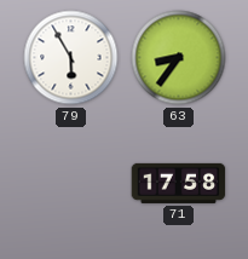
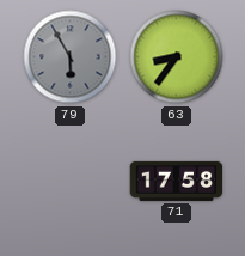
79 dial: white -> grey (71, 57)
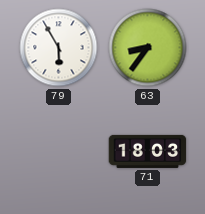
79 dial: grey -> white (59, 48)
71: 17:58 -> 18:03 (148, 151)
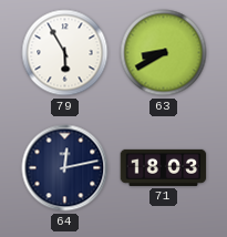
63: 8:36 -> 8:40 (164, 53)
64: none -> 12:13 (65, 168)
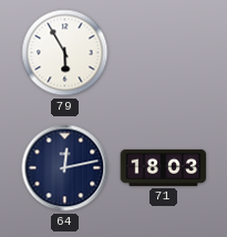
63: 8:40 -> none (164, 53)
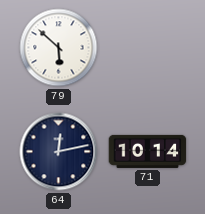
79: 5:55 -> 5:52 (59, 48)
71: 18:03 -> 10:14 (148, 151)
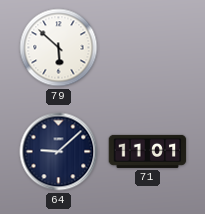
64: 12:13 -> 9:08 (59, 152)
71: 10:14 -> 11:01 (148, 151)
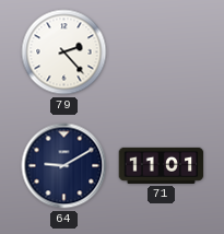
79: 5:52 -> 2:23 (64, 52)
64: 9:08 -> 9:10 (64, 166)
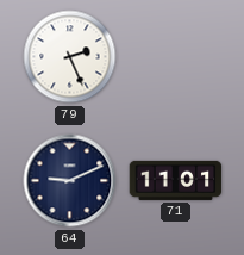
79: 2:23 -> 2:26 (70, 57)
64: 9:10 -> 9:11 (70, 181)
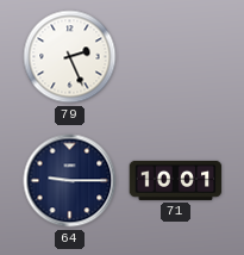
64: 9:11 -> 9:15 (70, 181)
71: 11:01 -> 10:01 (176, 180)
